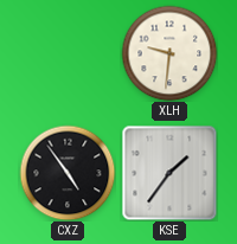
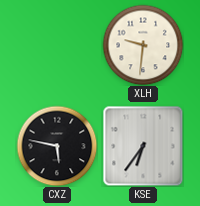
CXZ: 4:54 -> 5:47 (57, 146)
KSE: 1:36 -> 6:36 (143, 146)
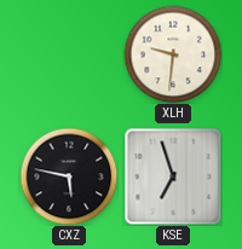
KSE: 6:36 -> 6:57 (173, 176)
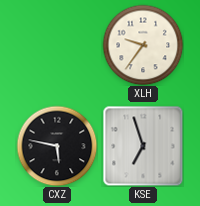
XLH: 9:31 -> 9:36 (143, 45)
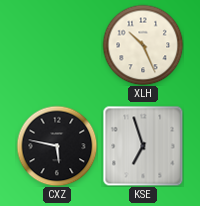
XLH: 9:36 -> 10:26 (143, 45)
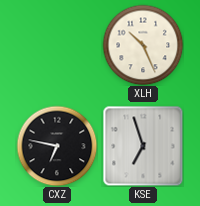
CXZ: 5:47 -> 6:47 (57, 146)
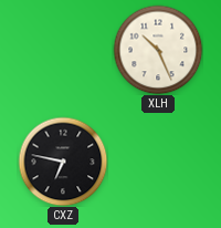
KSE: 6:57 -> none (143, 146)
